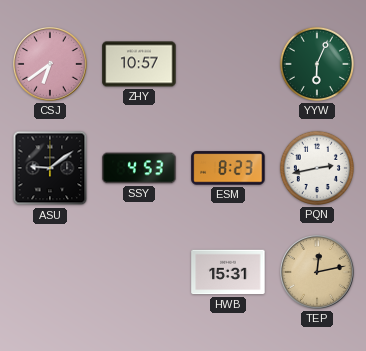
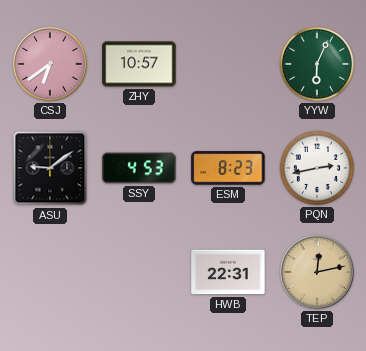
HWB: 15:31 -> 22:31 (228, 272)
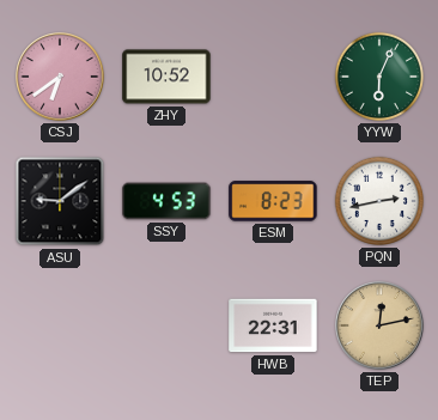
ZHY: 10:57 -> 10:52 (166, 77)
